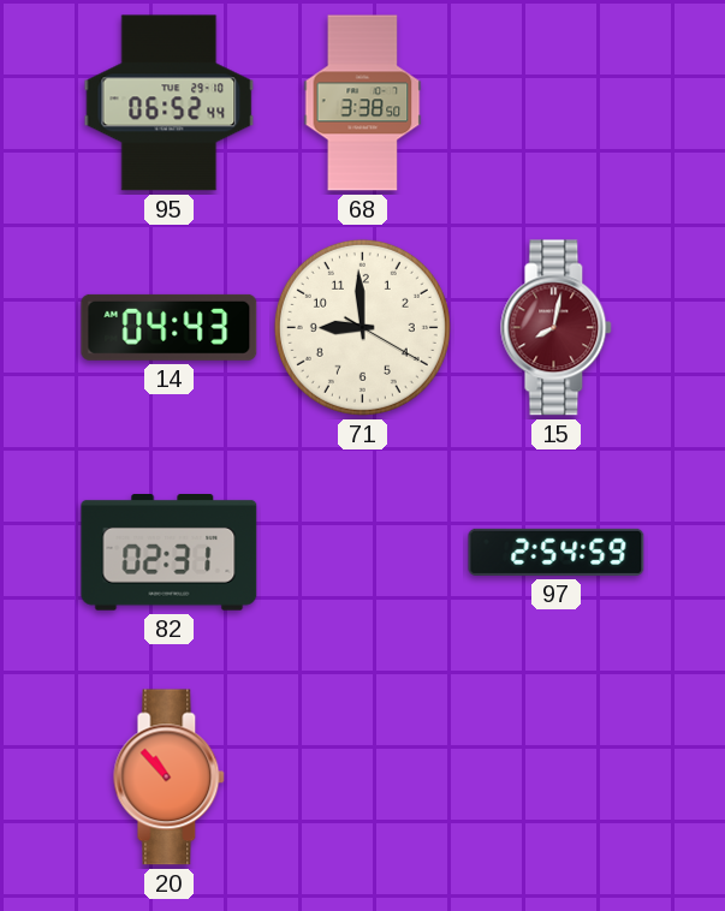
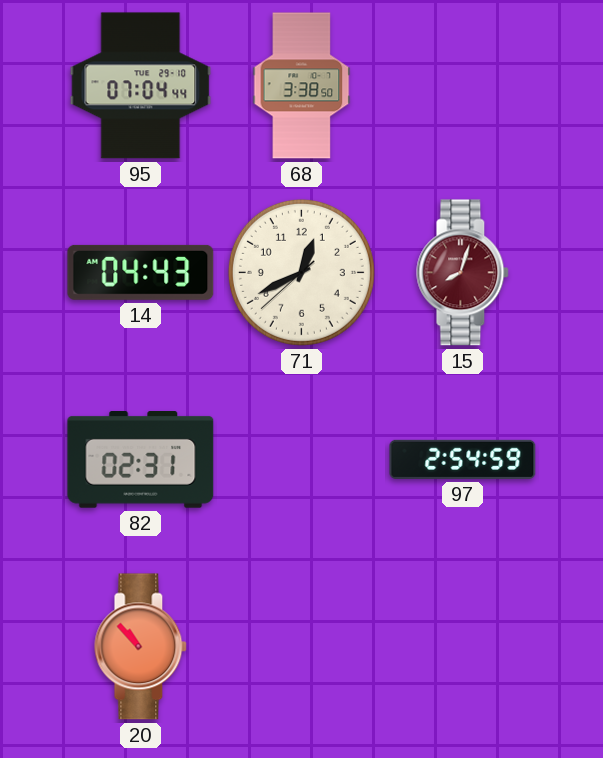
95: 06:52 -> 07:04 (141, 86)
71: 8:59 -> 12:40 (301, 272)
15: 8:02 -> 8:03 (463, 273)
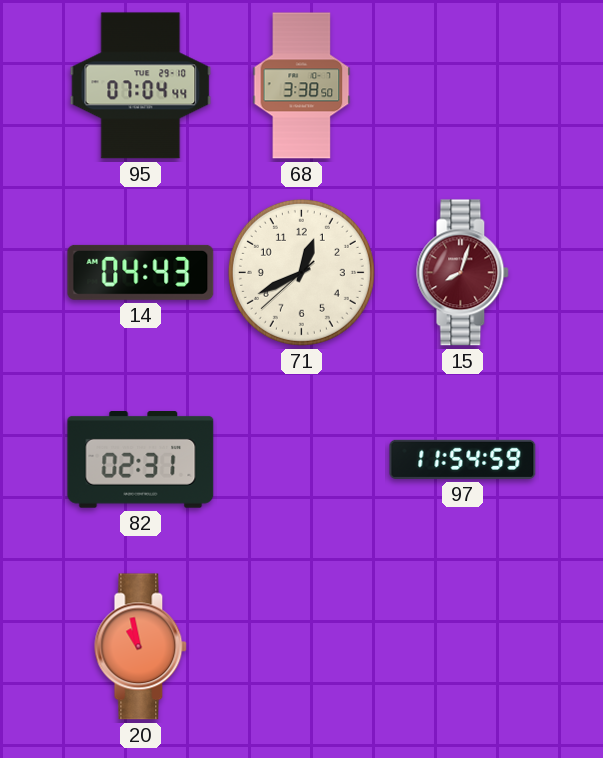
97: 2:54 -> 11:54 (463, 459)
20: 10:53 -> 10:58 (141, 647)
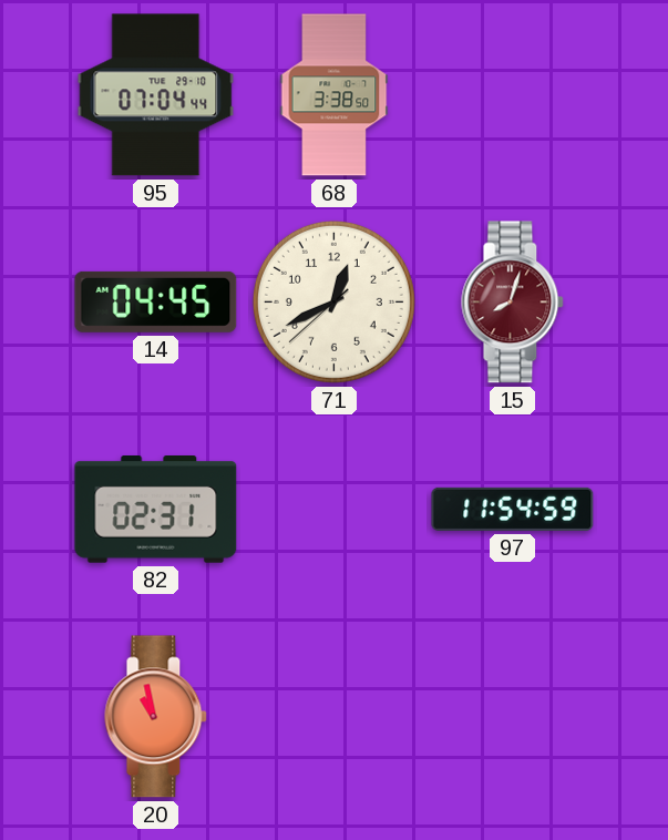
14: 04:43 -> 04:45 (156, 301)
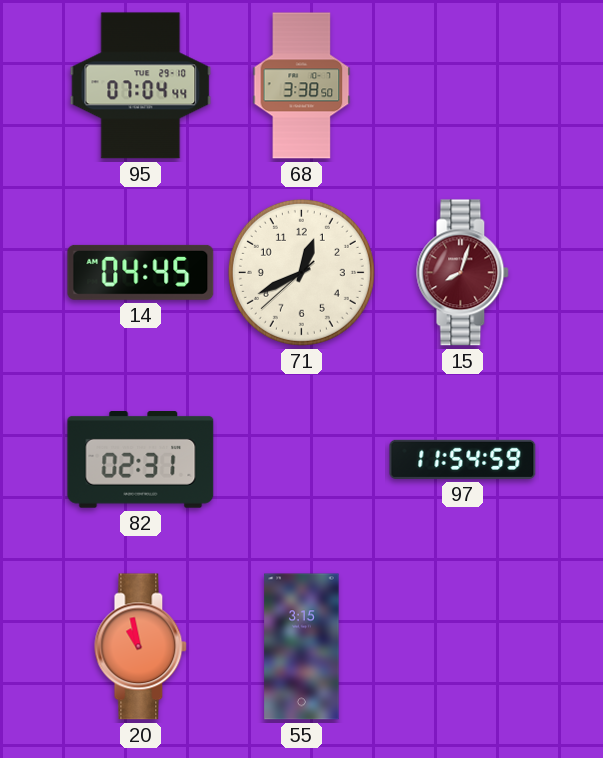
55: none -> 3:15 (302, 647)
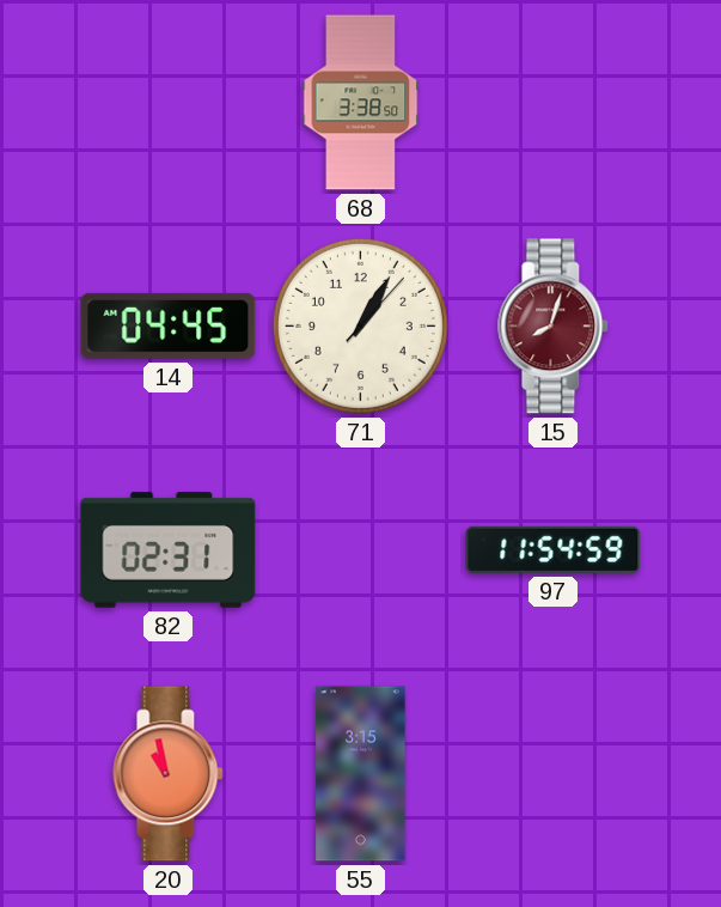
95: 07:04 -> none (141, 86)
71: 12:40 -> 1:05 (360, 325)
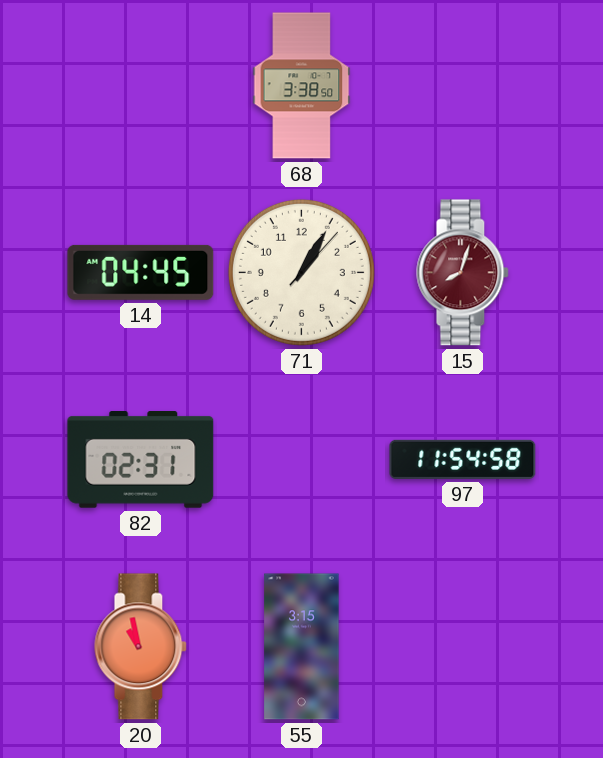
97: 11:54:59 -> 11:54:58 (463, 459)
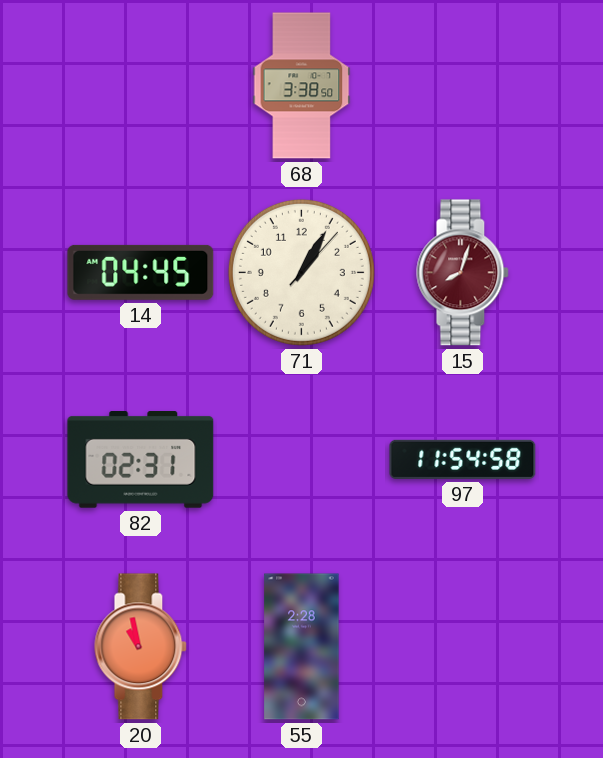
55: 3:15 -> 2:28 (302, 647)
